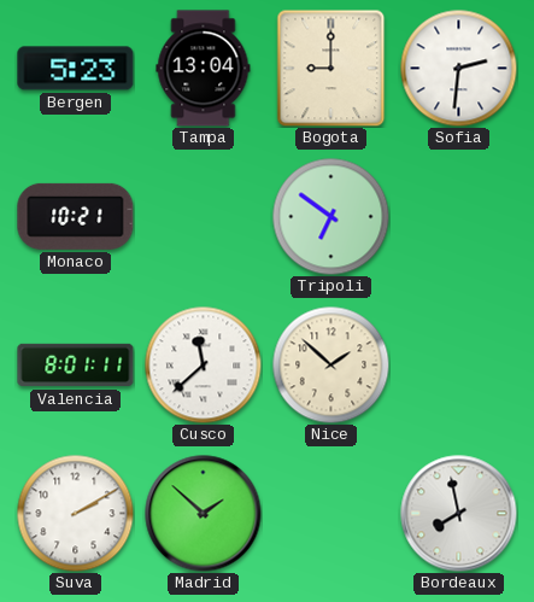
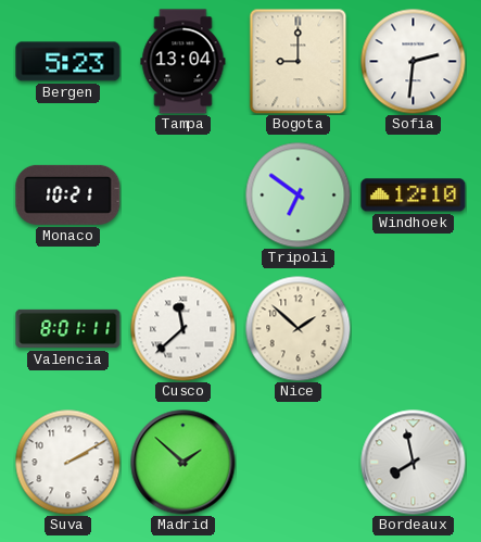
Windhoek: none -> 12:10 (414, 196)
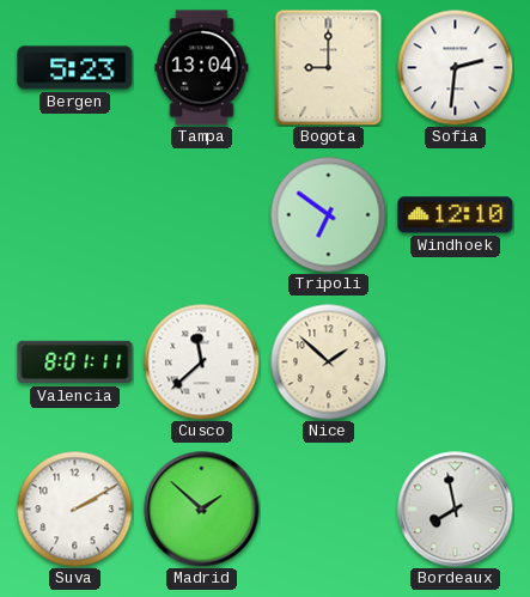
Monaco: 10:21 -> none (68, 194)
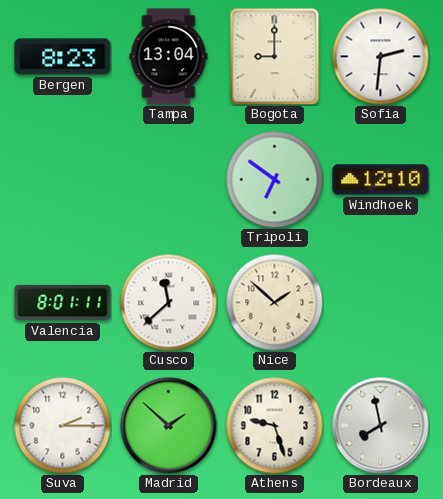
Bergen: 5:23 -> 8:23 (63, 57)
Suva: 2:10 -> 2:15 (62, 425)
Athens: none -> 9:27 (274, 425)
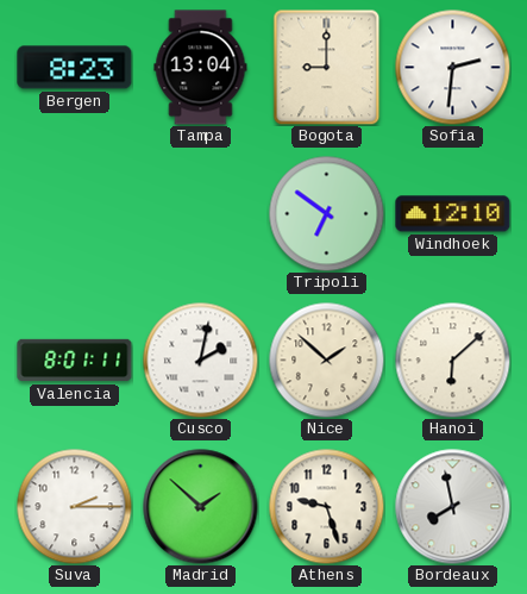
Cusco: 11:38 -> 2:02 (200, 359)
Hanoi: none -> 6:08 (452, 359)
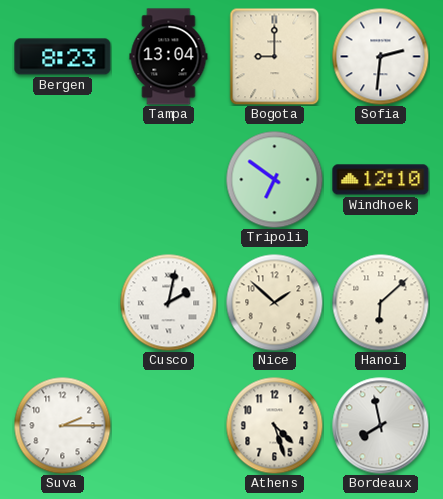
Valencia: 8:01 -> none (75, 361)
Madrid: 1:52 -> none (201, 507)
Athens: 9:27 -> 4:27 (274, 425)
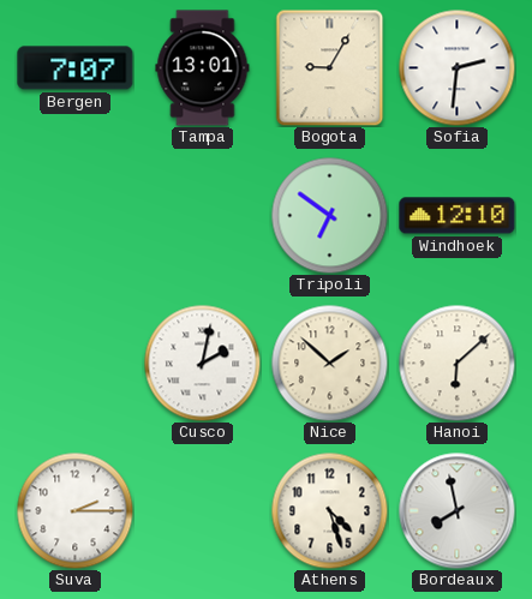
Bergen: 8:23 -> 7:07 (76, 68)
Tampa: 13:04 -> 13:01 (203, 68)
Bogota: 9:00 -> 9:05 (330, 67)
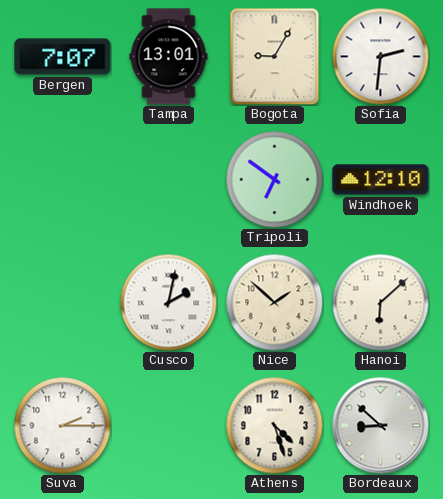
Bordeaux: 7:58 -> 8:52 (381, 426)
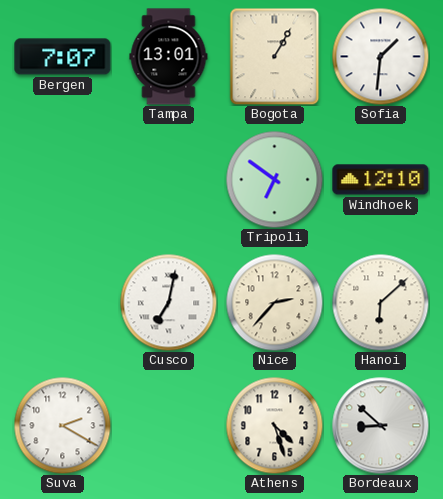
Bogota: 9:05 -> 1:05 (275, 56)
Sofia: 2:31 -> 1:31 (380, 56)
Cusco: 2:02 -> 7:02 (168, 302)
Nice: 1:52 -> 2:37 (274, 302)
Suva: 2:15 -> 2:20 (62, 425)
